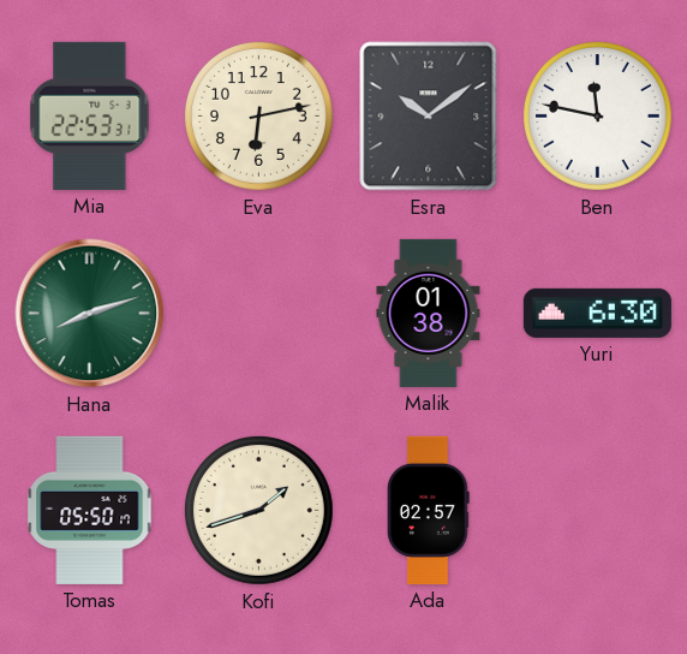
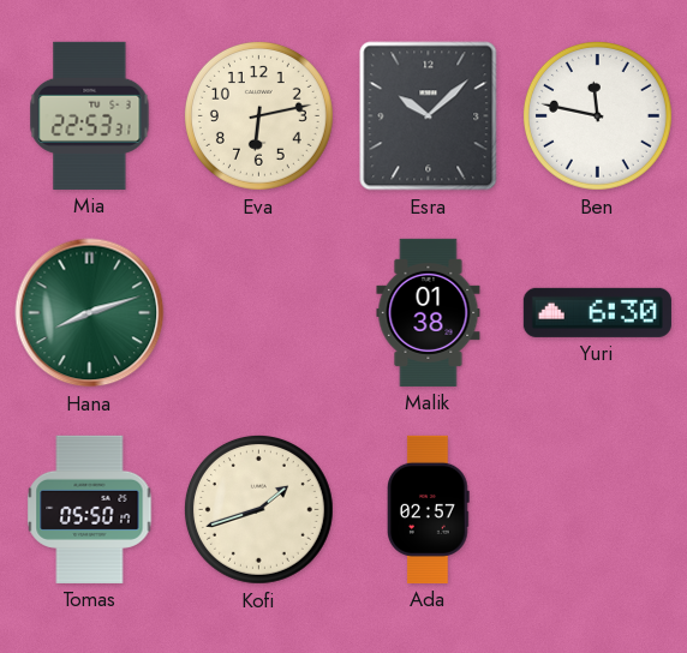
Esra: 10:09 -> 10:08 (429, 116)
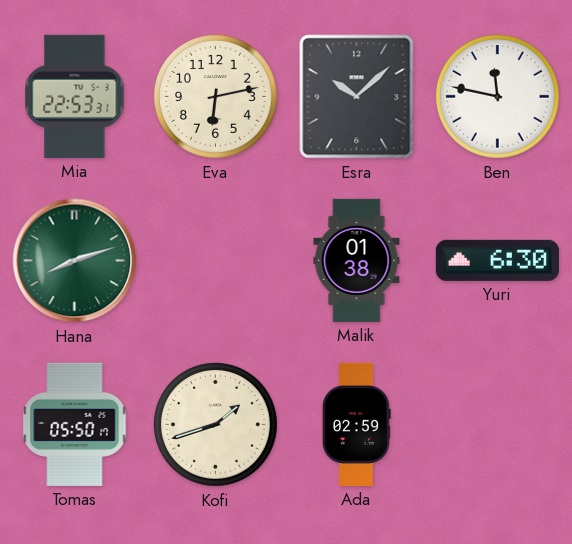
Ada: 02:57 -> 02:59 (357, 424)
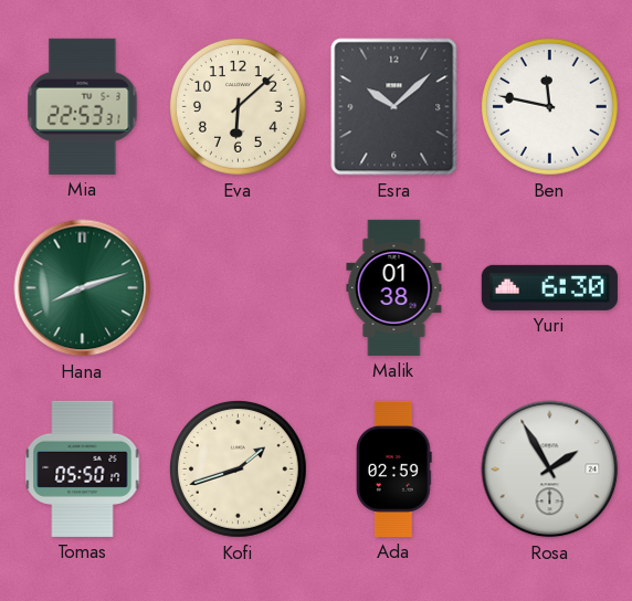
Eva: 6:13 -> 6:08 (238, 106)
Rosa: none -> 1:55 (550, 470)
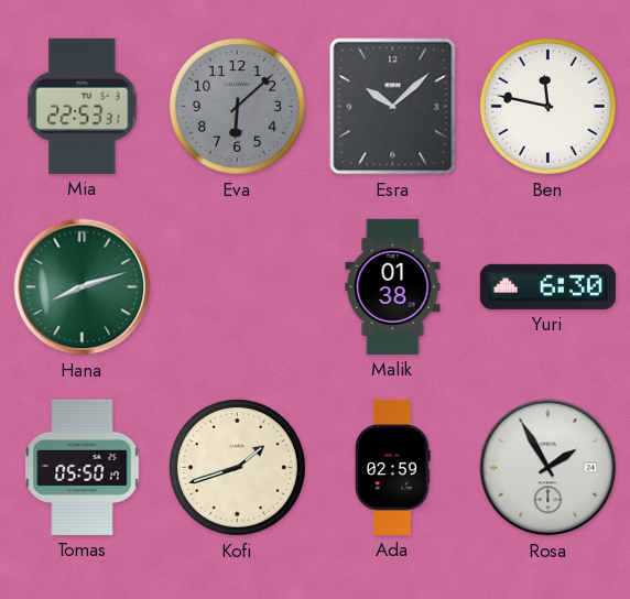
Eva dial: cream -> grey (237, 106)
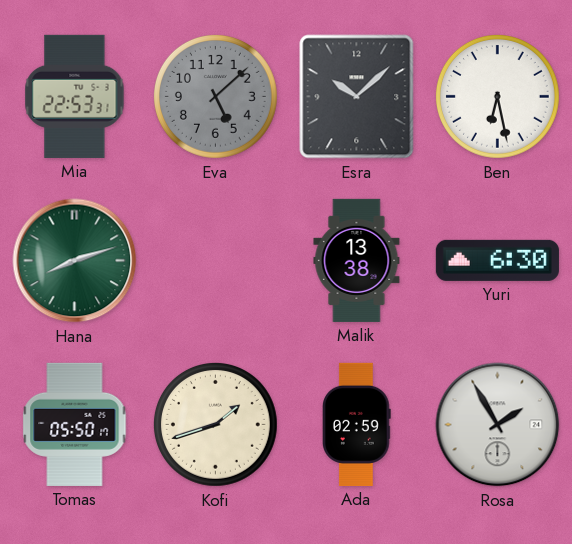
Eva: 6:08 -> 5:08 (215, 96)
Ben: 11:47 -> 6:28 (497, 96)
Malik: 01:38 -> 13:38 (357, 260)
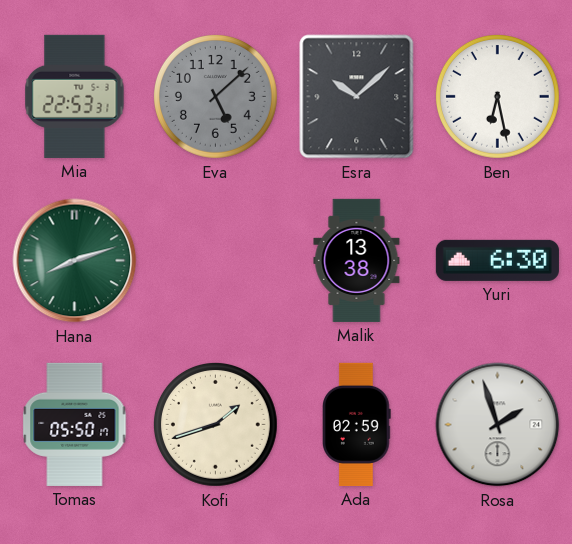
Rosa: 1:55 -> 1:57 (498, 425)
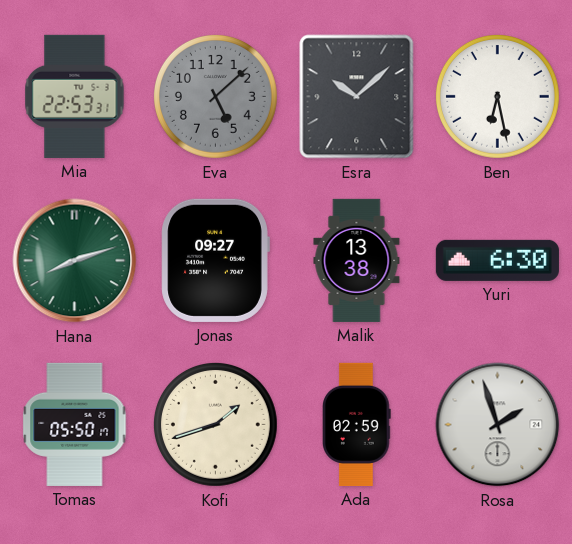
Jonas: none -> 09:27 (215, 260)
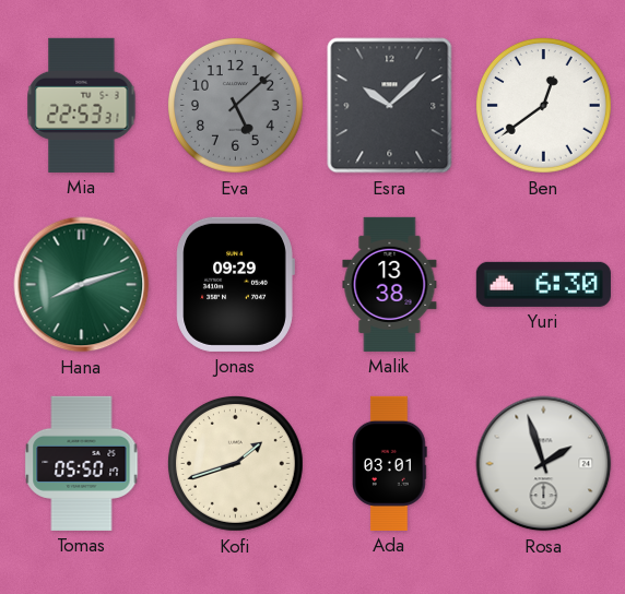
Ben: 6:28 -> 12:39 (543, 105)
Jonas: 09:27 -> 09:29 (235, 284)
Ada: 02:59 -> 03:01 (390, 463)
